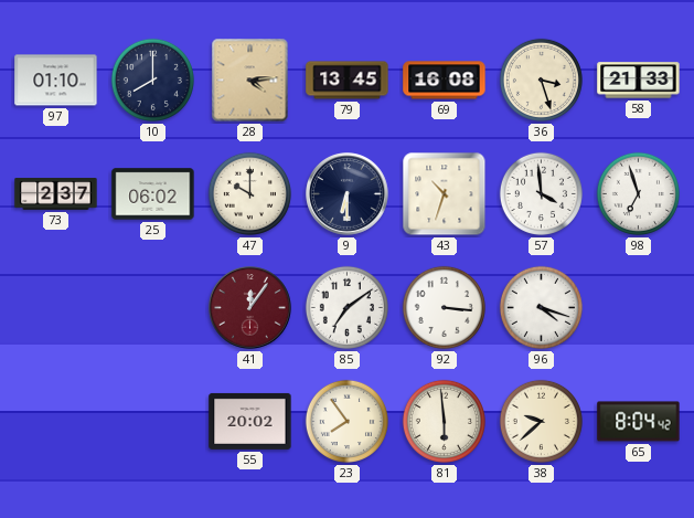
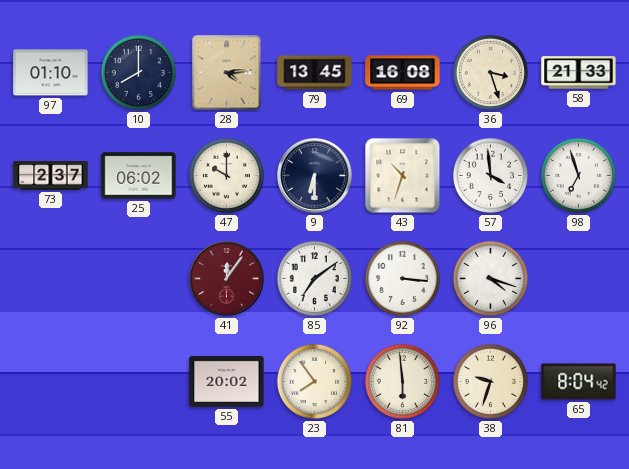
38: 9:38 -> 9:33 (490, 381)
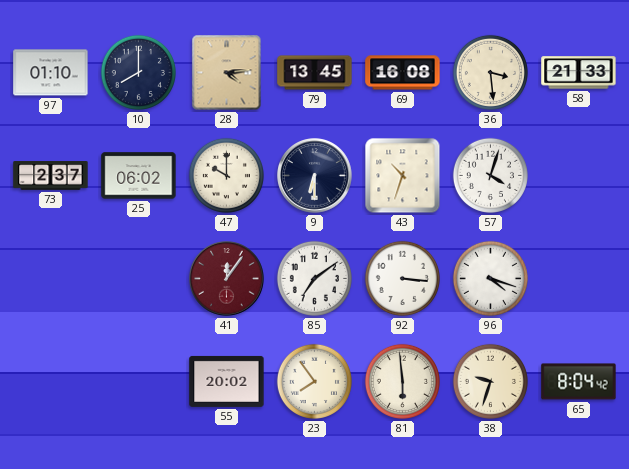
36: 3:27 -> 3:29 (490, 72)
57: 3:59 -> 4:03 (490, 175)
98: 6:57 -> none (578, 175)
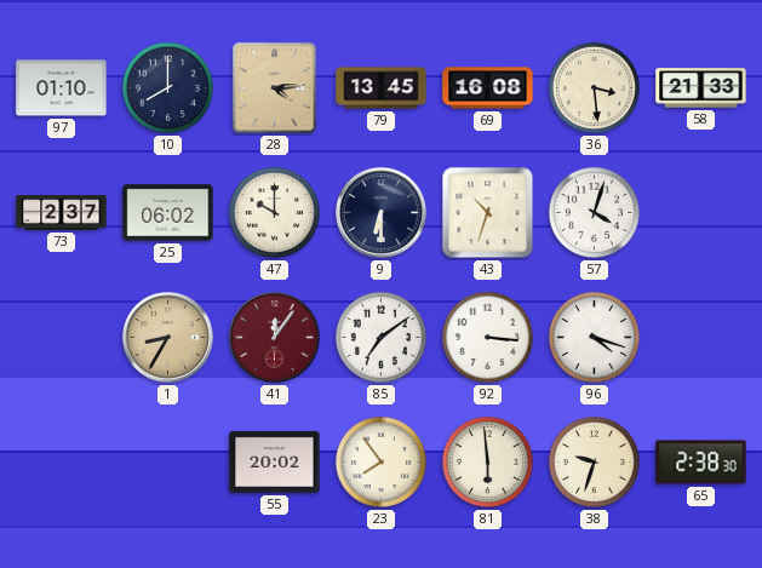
1: none -> 8:35 (168, 338)
65: 8:04 -> 2:38 (701, 463)
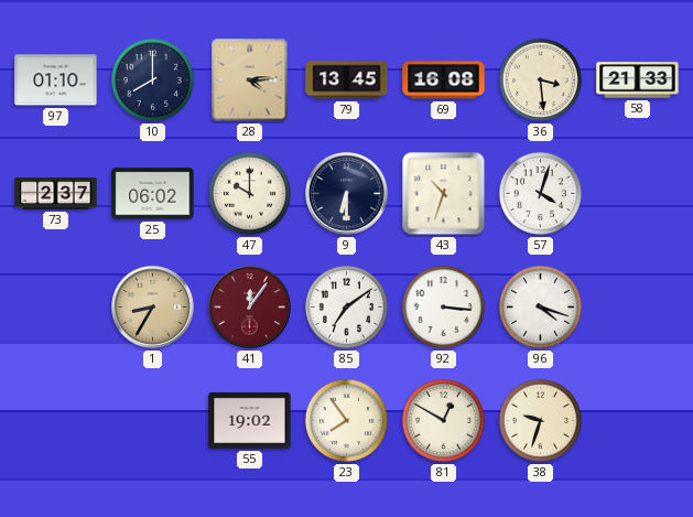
55: 20:02 -> 19:02 (250, 420)
81: 5:59 -> 12:50 (443, 420)
65: 2:38 -> none (701, 463)
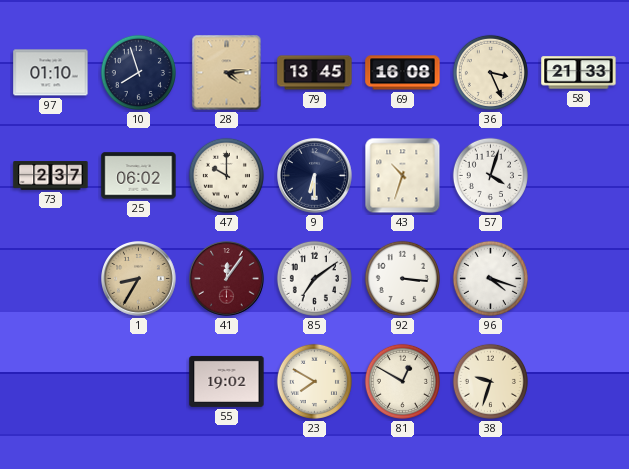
10: 8:00 -> 7:57 (138, 72)
36: 3:29 -> 3:26 (490, 72)
23: 7:54 -> 7:50 (314, 381)
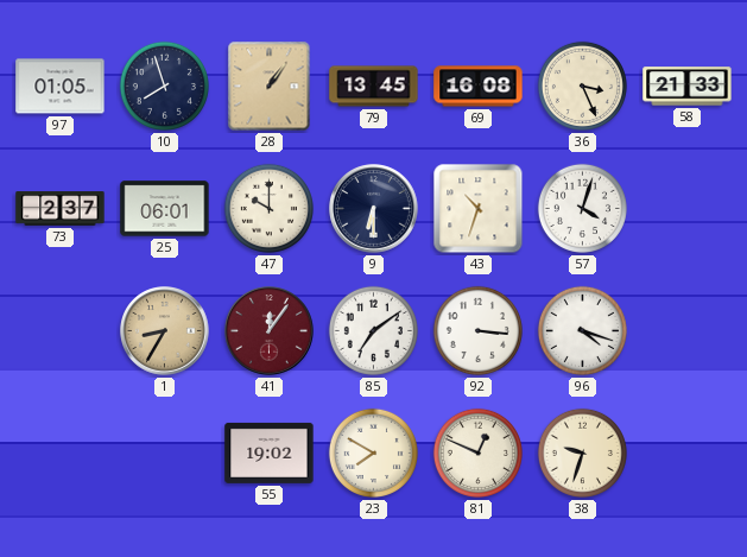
97: 01:10 -> 01:05 (61, 87)
28: 4:14 -> 1:06 (270, 87)
25: 06:02 -> 06:01 (165, 209)
81: 12:50 -> 12:49 (477, 452)
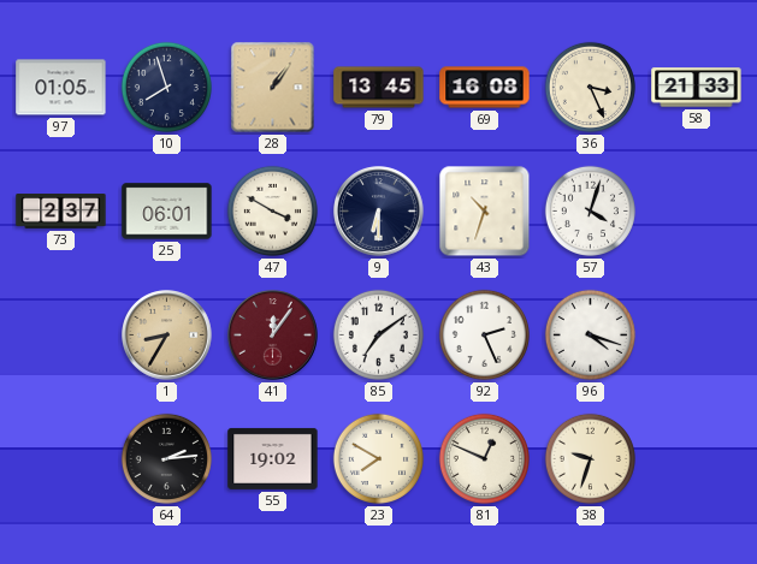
47: 10:00 -> 3:50 (272, 210)
92: 3:16 -> 2:26 (484, 334)
64: none -> 2:14 (166, 458)
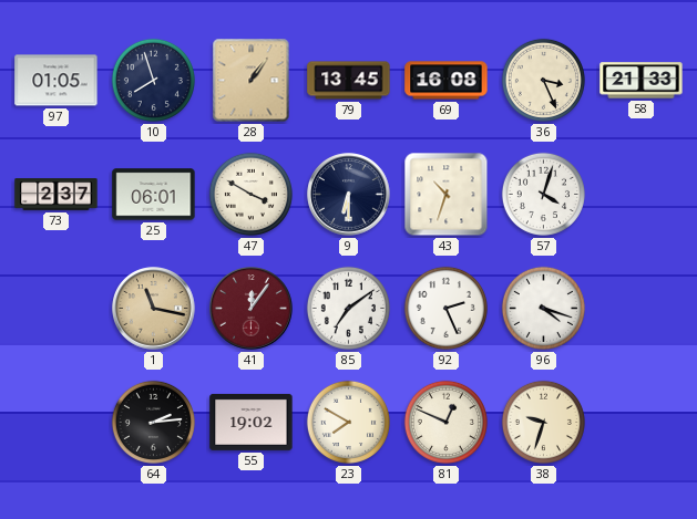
1: 8:35 -> 11:17 (154, 309)
